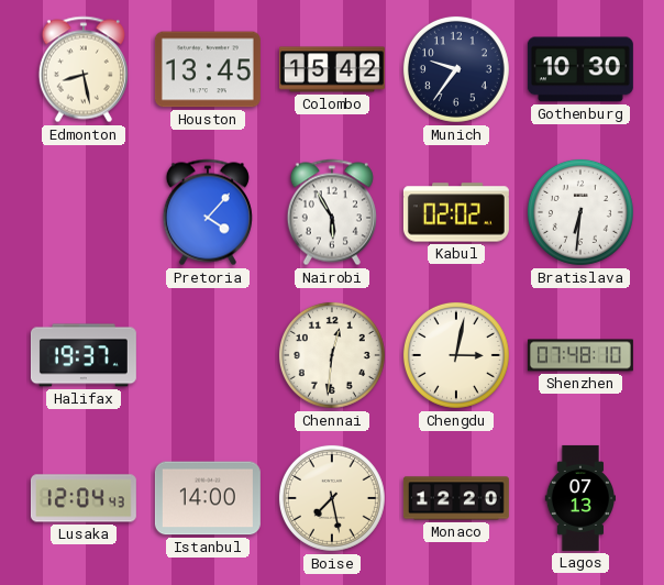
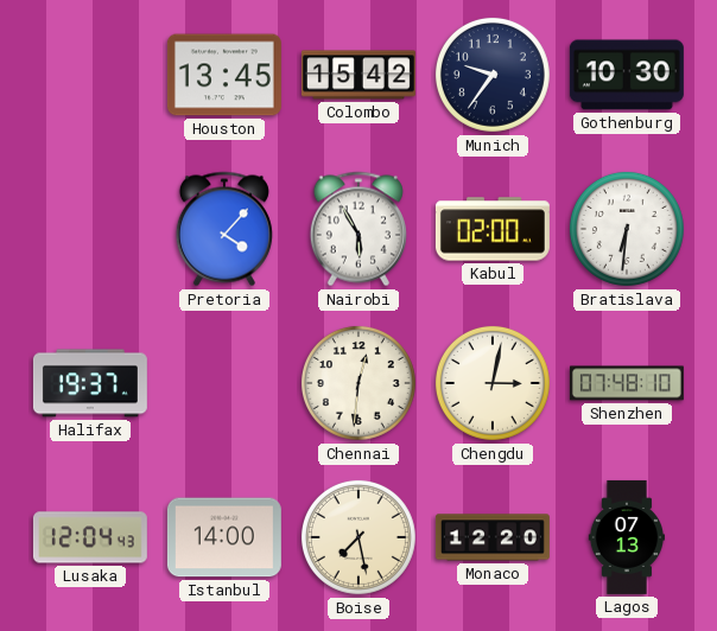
Edmonton: 8:28 -> none (84, 69)
Kabul: 02:02 -> 02:00 (493, 229)
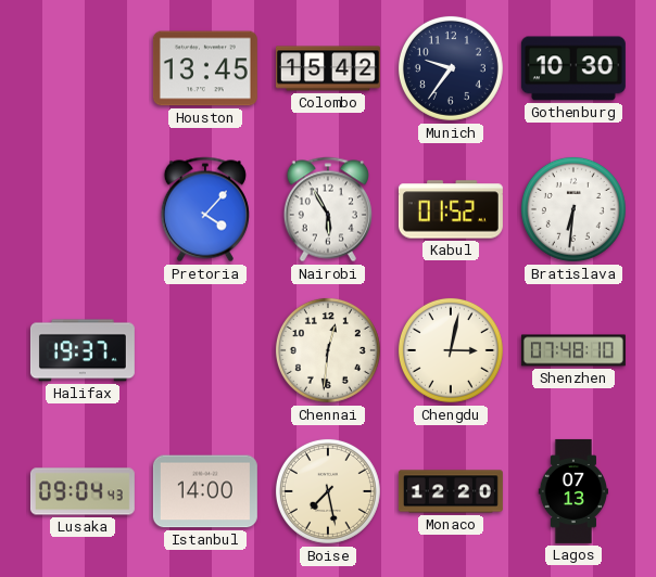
Kabul: 02:00 -> 01:52 (451, 209)
Lusaka: 12:04 -> 09:04 (83, 491)
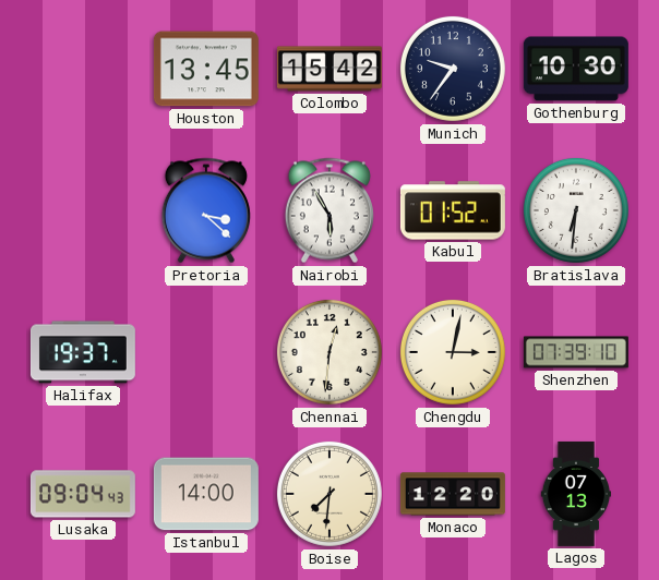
Pretoria: 4:07 -> 3:22 (206, 210)
Shenzhen: 07:48 -> 07:39 (576, 352)
Boise: 7:28 -> 7:31 (329, 494)
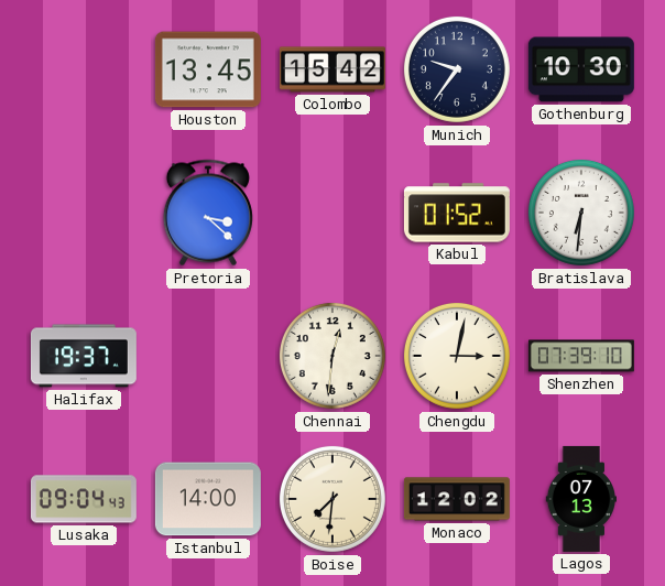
Nairobi: 5:55 -> none (329, 210)
Monaco: 12:20 -> 12:02 (457, 499)
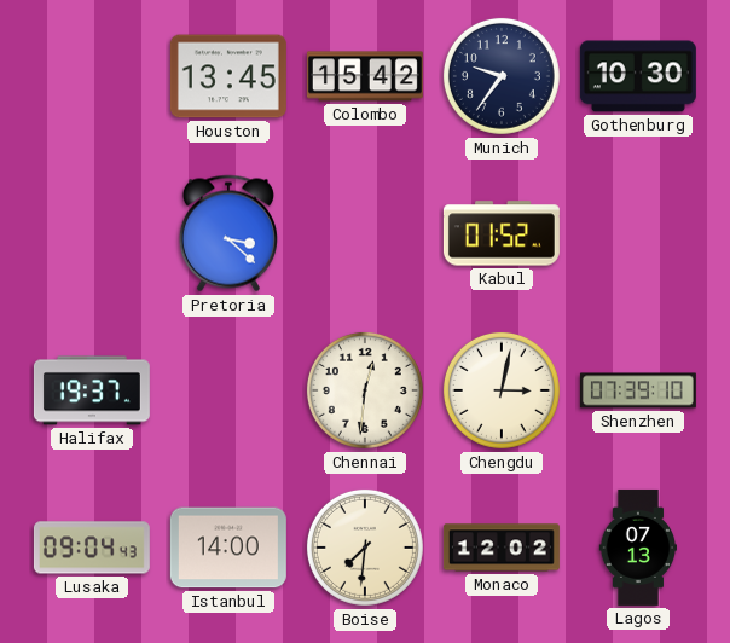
Bratislava: 6:31 -> none (581, 213)
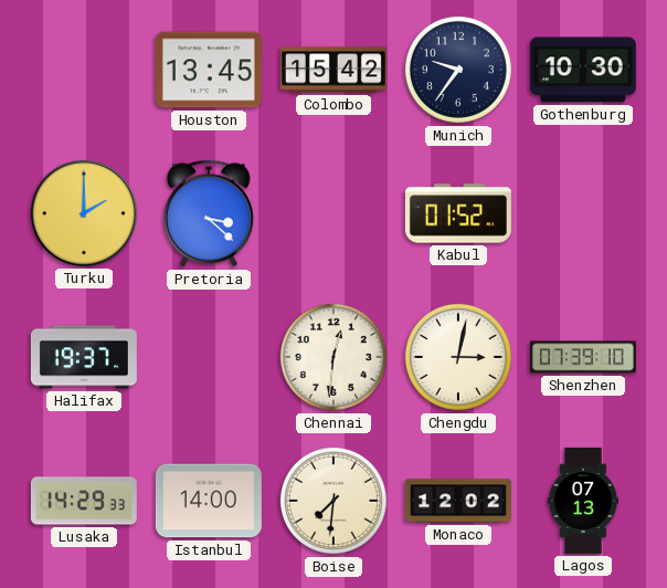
Turku: none -> 2:00 (84, 213)
Lusaka: 09:04 -> 14:29 (84, 501)
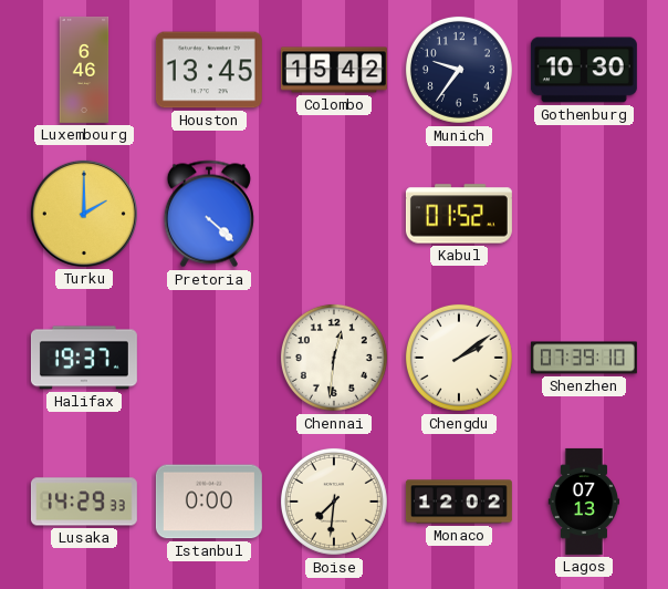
Luxembourg: none -> 6:46 (84, 70)
Pretoria: 3:22 -> 4:22 (209, 214)
Chengdu: 3:02 -> 2:09 (459, 358)
Istanbul: 14:00 -> 0:00 (209, 502)
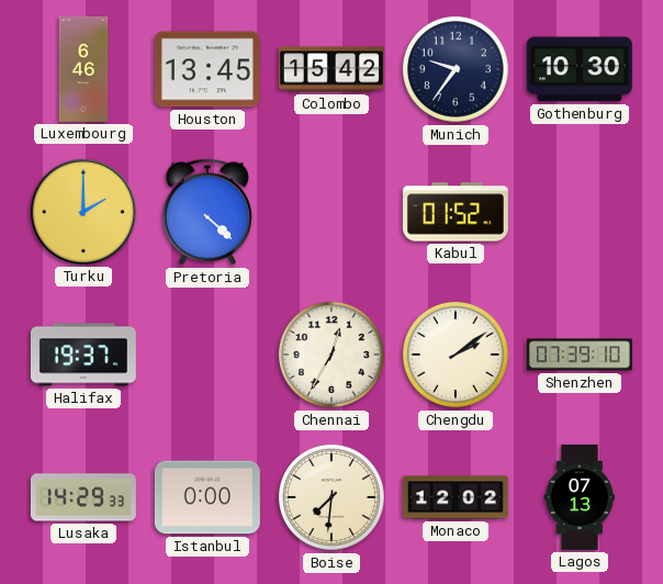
Chennai: 12:31 -> 12:35 (332, 355)
